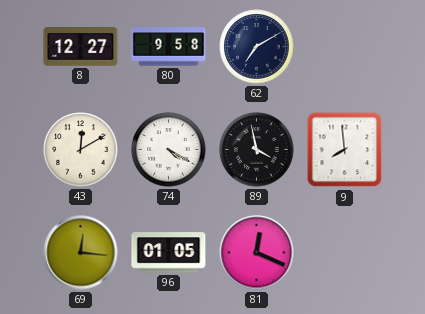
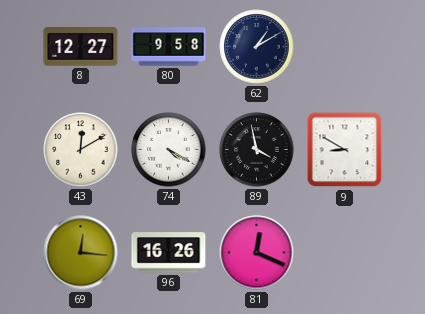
62: 7:10 -> 1:10 (257, 47)
9: 7:59 -> 8:50 (345, 150)
96: 01:05 -> 16:26 (169, 253)
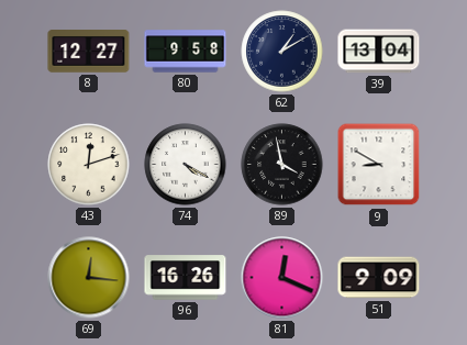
39: none -> 13:04 (379, 52)
43: 12:10 -> 12:12 (89, 165)
51: none -> 9:09 (379, 278)
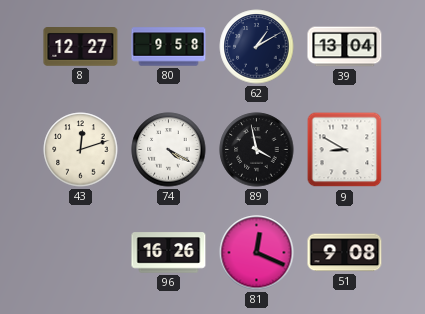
69: 12:16 -> none (89, 278)
51: 9:09 -> 9:08 (345, 253)
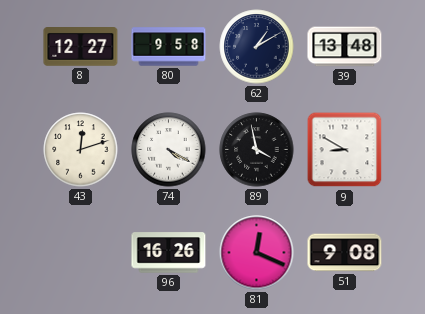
39: 13:04 -> 13:48 (345, 47)
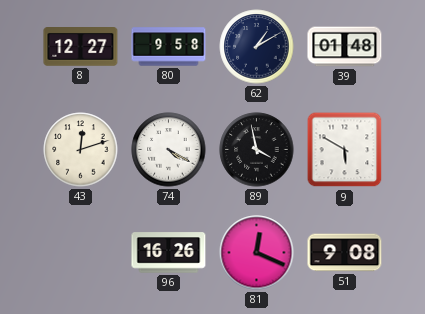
39: 13:48 -> 01:48 (345, 47)
9: 8:50 -> 5:50 (345, 150)
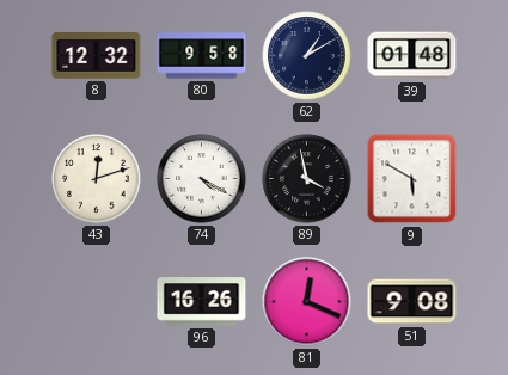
8: 12:27 -> 12:32 (97, 56)
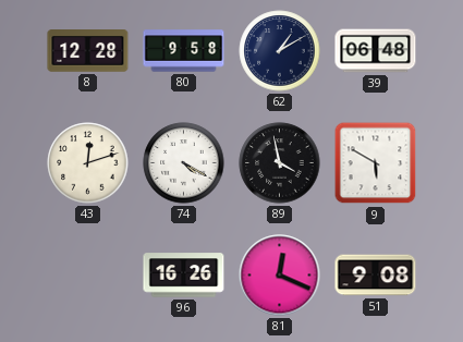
8: 12:32 -> 12:28 (88, 51)
39: 01:48 -> 06:48 (376, 51)
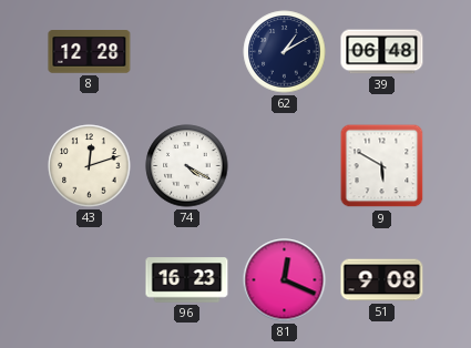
80: 9:58 -> none (184, 51)
89: 3:58 -> none (280, 163)
96: 16:26 -> 16:23 (187, 280)
